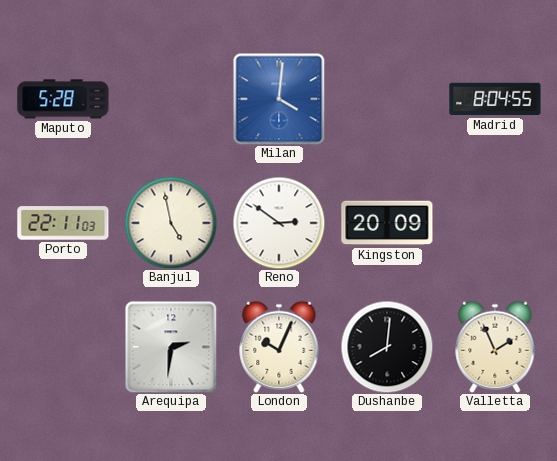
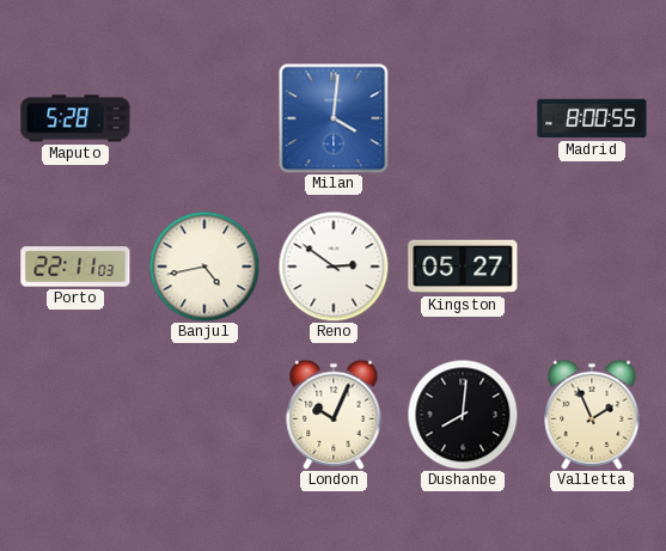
Madrid: 8:04 -> 8:00 (592, 118)
Banjul: 4:58 -> 4:43 (204, 267)
Kingston: 20:09 -> 05:27 (463, 267)
Arequipa: 2:31 -> none (171, 347)
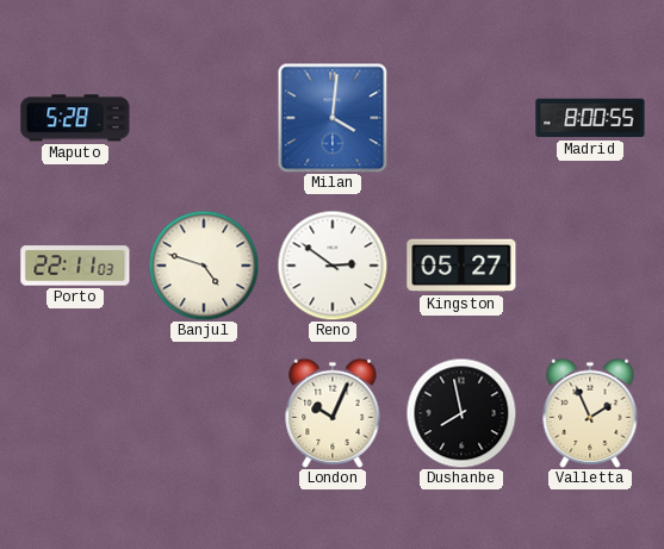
Banjul: 4:43 -> 4:48 (204, 266)
Dushanbe: 8:01 -> 7:58 (461, 413)
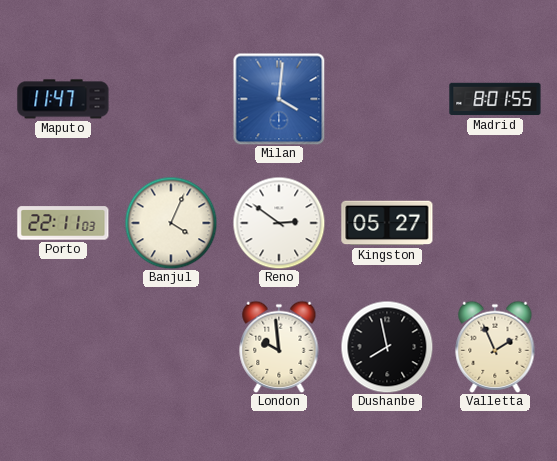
Maputo: 5:28 -> 11:47 (63, 99)
Madrid: 8:00 -> 8:01 (495, 99)
Banjul: 4:48 -> 4:04 (171, 223)
London: 10:04 -> 9:59 (279, 347)
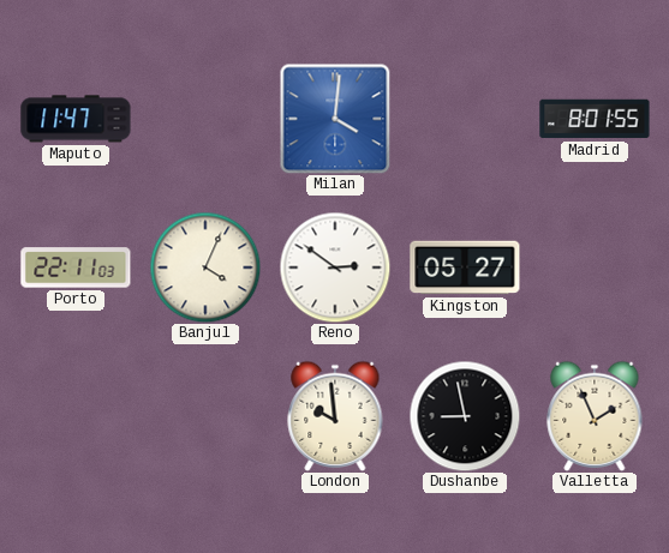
Dushanbe: 7:58 -> 8:58 (465, 416)
